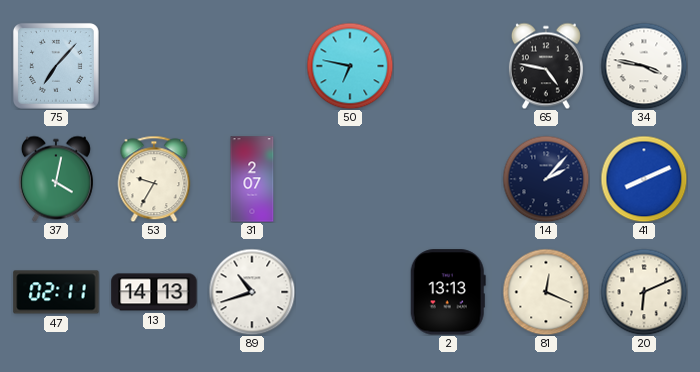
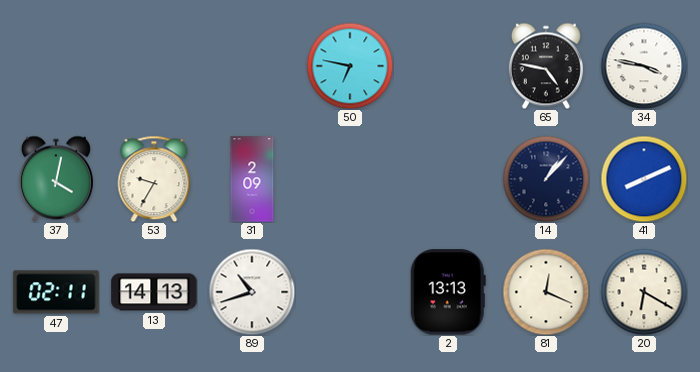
75: 7:07 -> none (56, 66)
31: 2:07 -> 2:09 (252, 179)
14: 2:07 -> 1:07 (546, 179)
20: 6:11 -> 6:20 (644, 292)
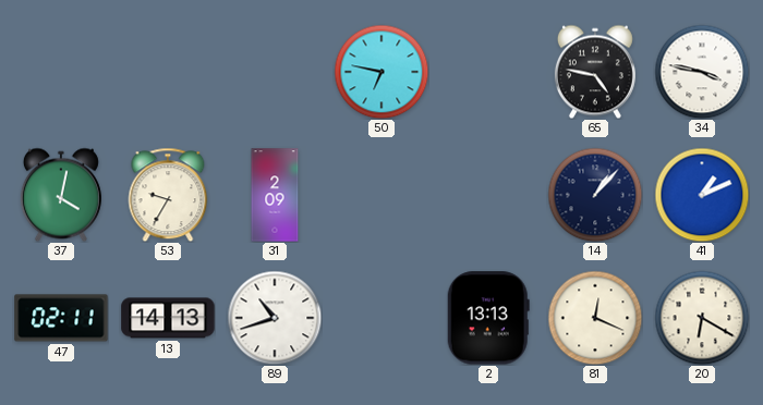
41: 8:11 -> 1:11 (702, 195)
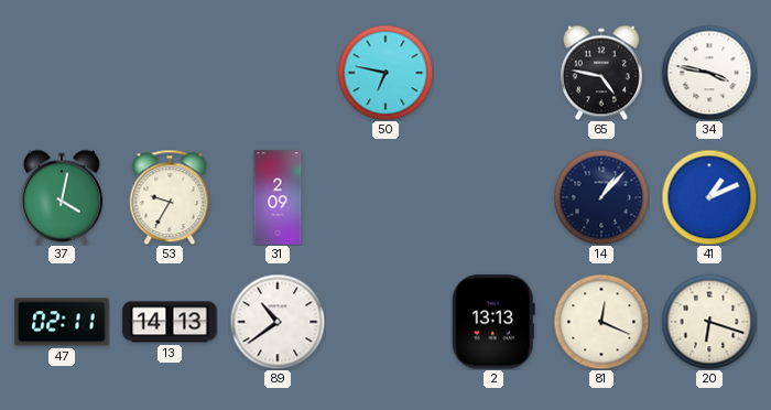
89: 10:42 -> 10:39 (278, 322)
20: 6:20 -> 6:18 (709, 322)
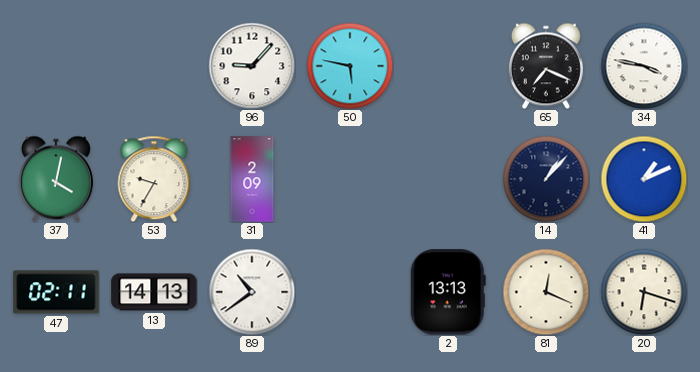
96: none -> 9:07 (252, 66)
50: 6:47 -> 5:47 (350, 66)
65: 4:47 -> 7:19 (546, 66)
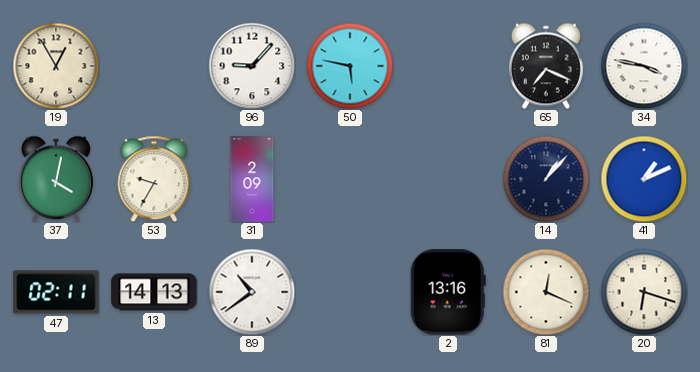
19: none -> 12:55 (56, 66)
2: 13:13 -> 13:16 (448, 292)
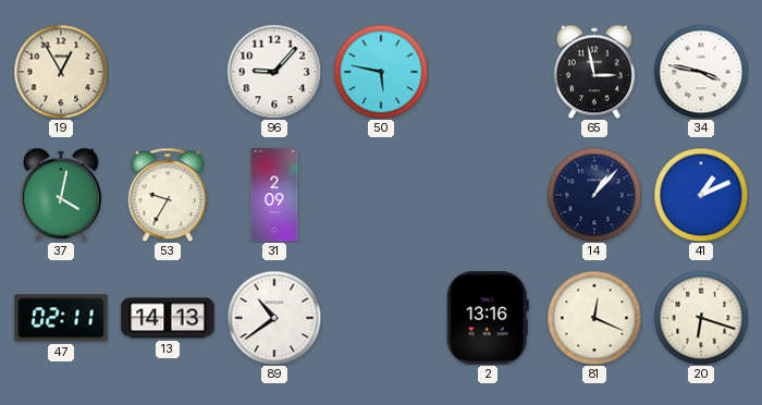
65: 7:19 -> 2:58 (594, 72)
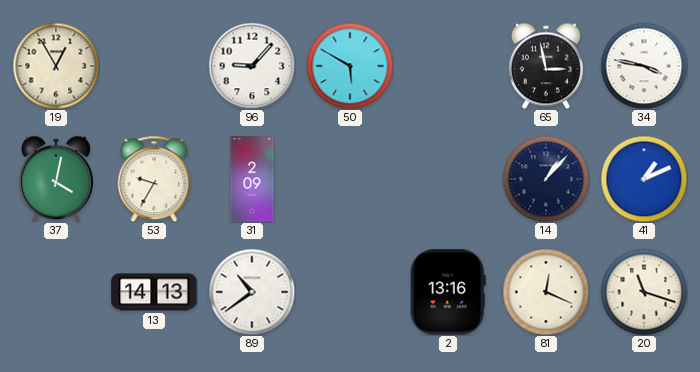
50: 5:47 -> 5:50 (350, 66)
47: 02:11 -> none (61, 318)
20: 6:18 -> 11:18 (644, 292)
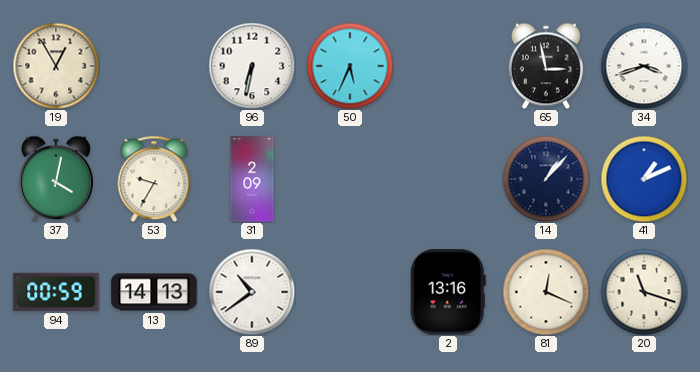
96: 9:07 -> 6:32 (252, 66)
50: 5:50 -> 5:34 (350, 66)
34: 3:47 -> 3:42 (644, 66)
94: none -> 00:59 (56, 292)
